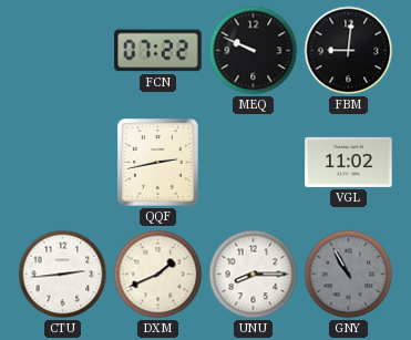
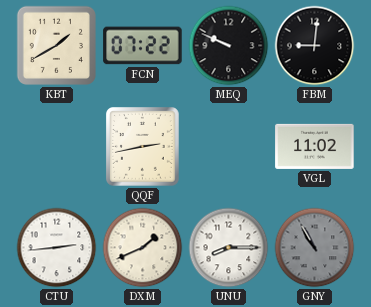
KBT: none -> 1:40 (56, 45)
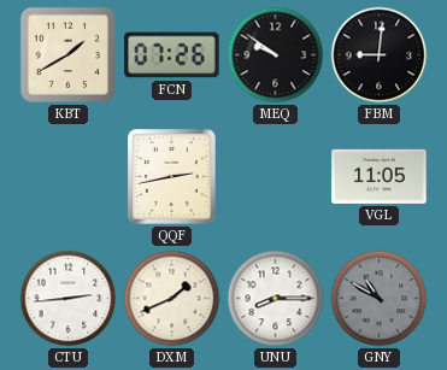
FCN: 07:22 -> 07:26 (172, 55)
MEQ: 9:49 -> 9:51 (276, 55)
VGL: 11:02 -> 11:05 (380, 176)
GNY: 10:55 -> 10:50 (380, 299)
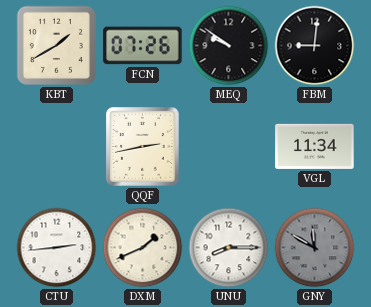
VGL: 11:05 -> 11:34 (315, 146)
GNY: 10:50 -> 11:50 (315, 248)
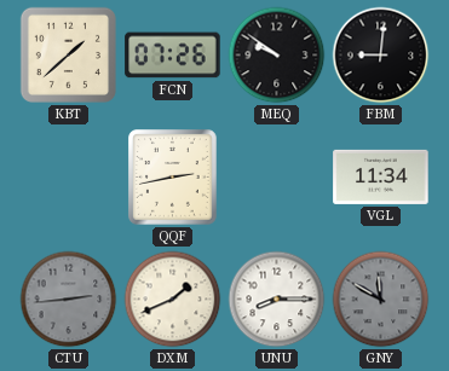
KBT: 1:40 -> 1:38 (68, 54)
CTU dial: white -> grey (69, 300)
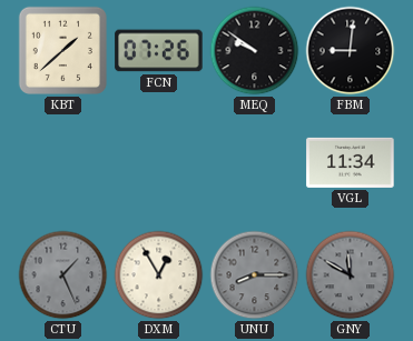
QQF: 2:43 -> none (173, 178)
CTU: 2:44 -> 1:26 (63, 275)
DXM: 1:41 -> 12:55 (159, 275)
UNU dial: white -> grey (255, 275)
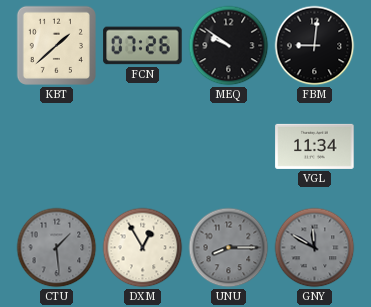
CTU: 1:26 -> 1:29 (57, 248)
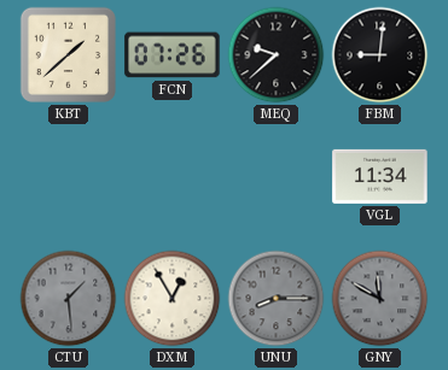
MEQ: 9:51 -> 9:38 (277, 55)
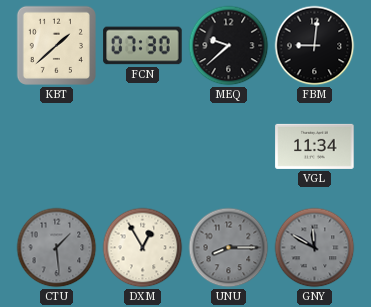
FCN: 07:26 -> 07:30 (143, 46)
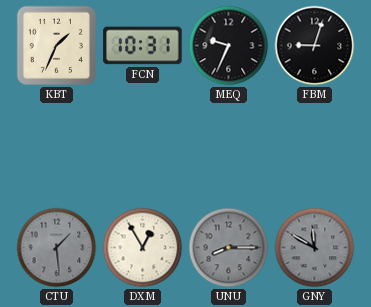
KBT: 1:38 -> 1:34 (56, 45)
FCN: 07:30 -> 10:31 (143, 46)
MEQ: 9:38 -> 9:34 (229, 46)
FBM: 9:01 -> 9:03 (315, 46)
VGL: 11:34 -> none (315, 146)
